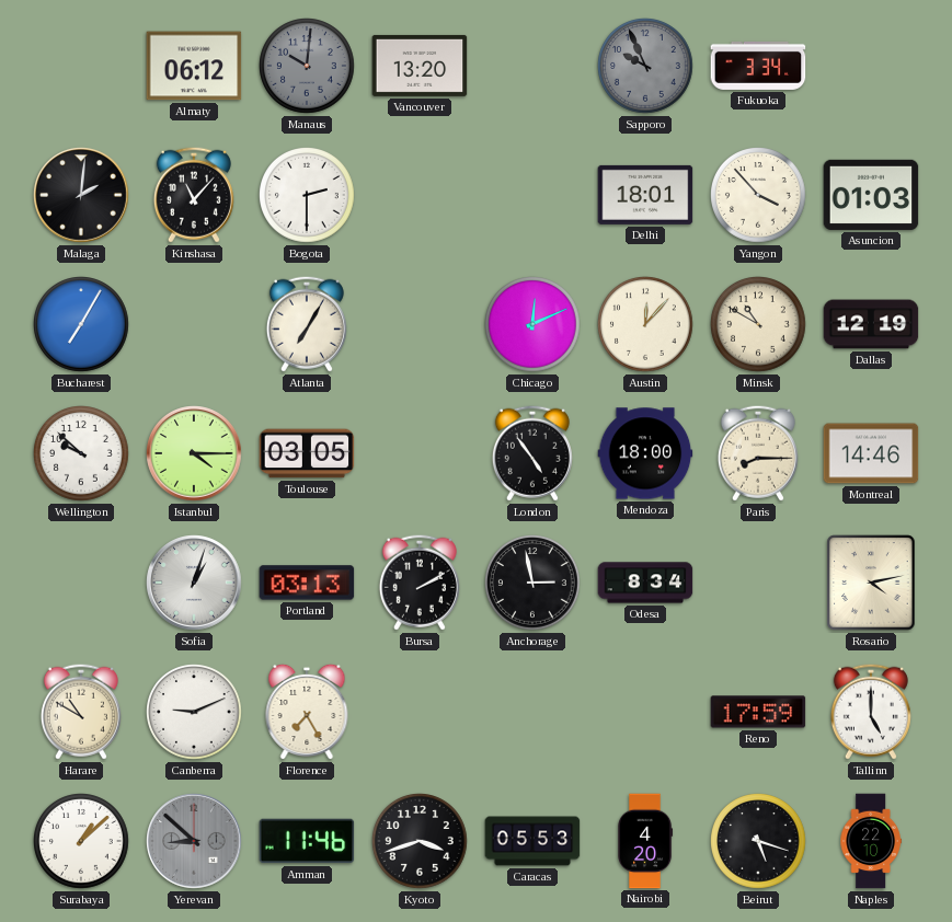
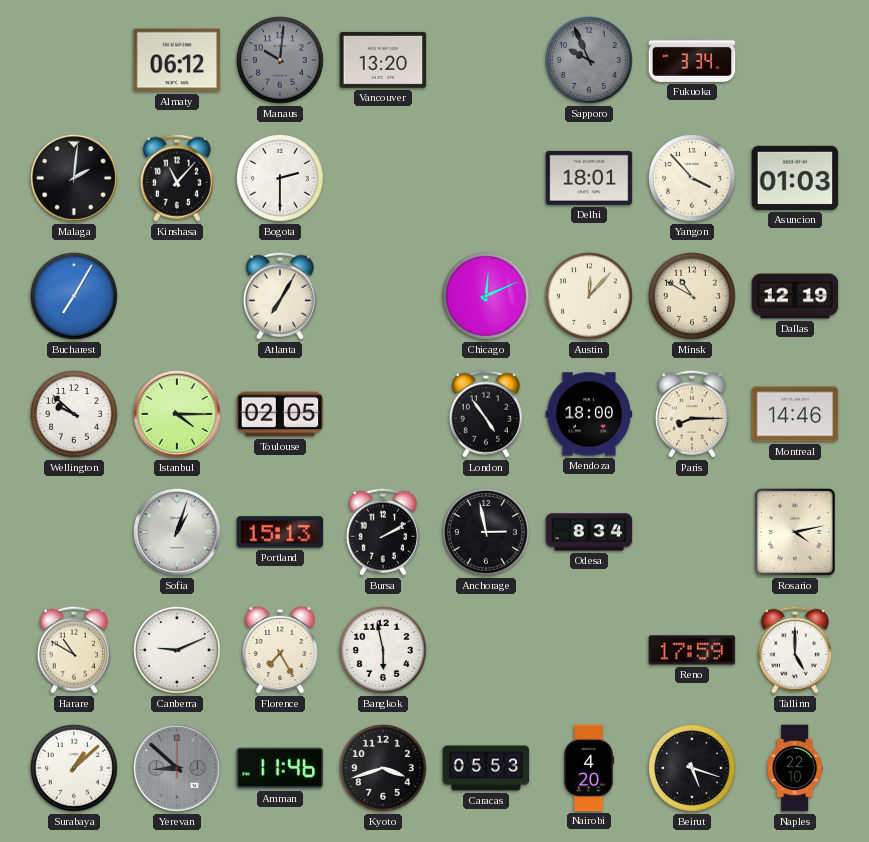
Toulouse: 03:05 -> 02:05 (280, 414)
Portland: 03:13 -> 15:13 (280, 532)
Bangkok: none -> 5:58 (384, 651)
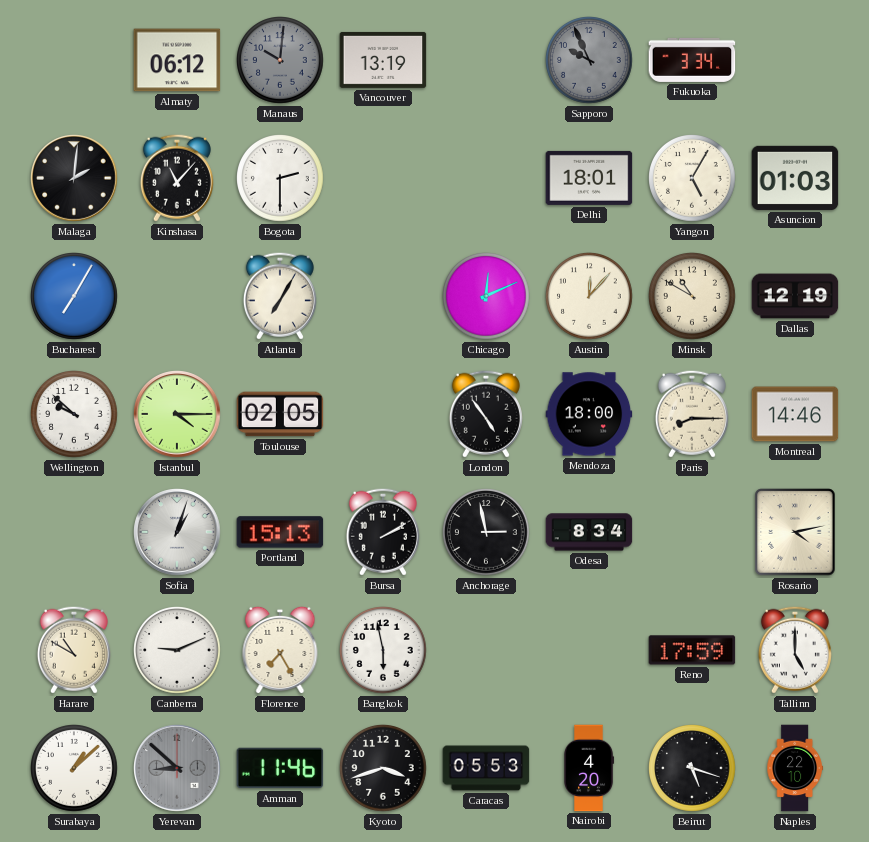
Vancouver: 13:20 -> 13:19 (383, 60)
Yangon: 3:53 -> 5:05 (693, 179)
